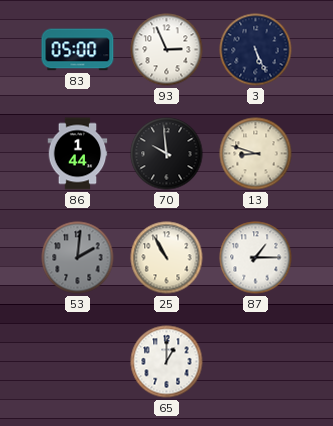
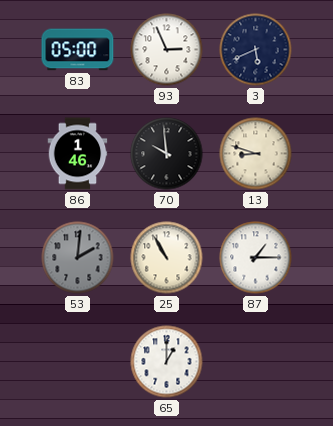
3: 5:26 -> 5:41 (256, 50)
86: 1:44 -> 1:46 (78, 154)
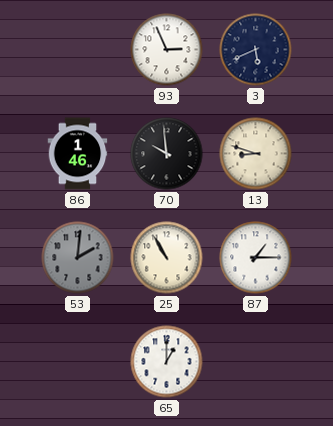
83: 05:00 -> none (78, 50)
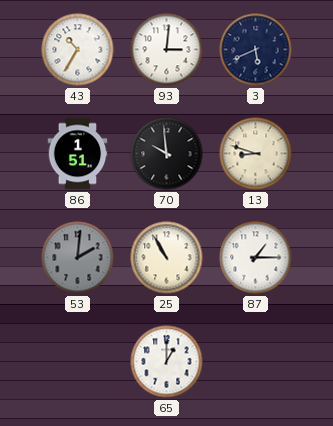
43: none -> 10:35 (78, 50)
93: 2:56 -> 3:01 (167, 50)
86: 1:46 -> 1:51 (78, 154)
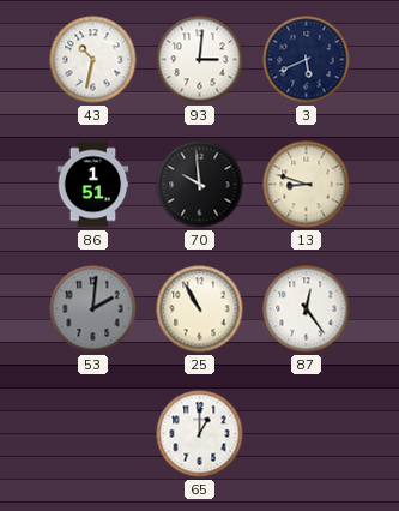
43: 10:35 -> 10:32 (93, 60)
87: 1:15 -> 12:24 (307, 309)
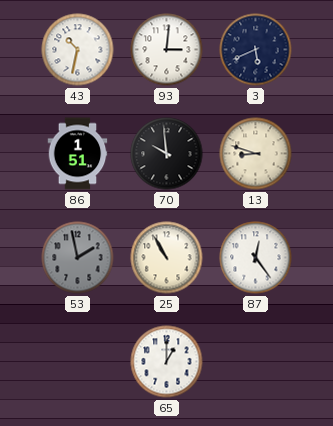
53: 2:01 -> 1:58 (78, 258)
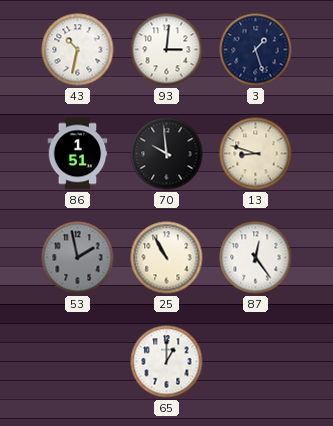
3: 5:41 -> 1:27 (256, 50)
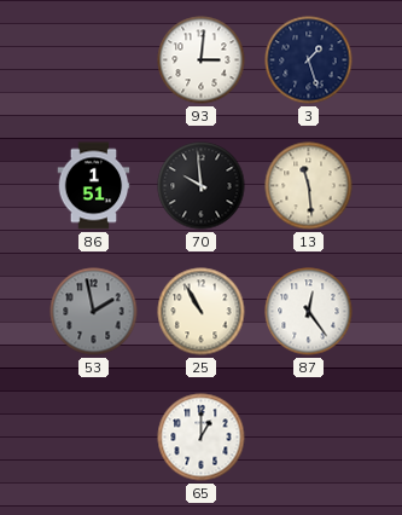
43: 10:32 -> none (78, 50)
13: 8:48 -> 11:29 (309, 186)
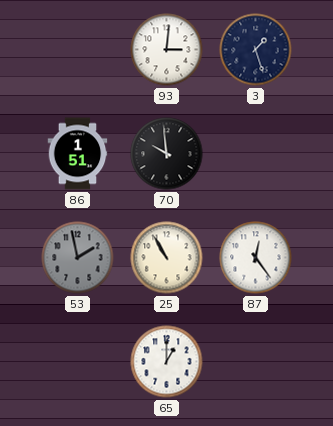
13: 11:29 -> none (309, 186)
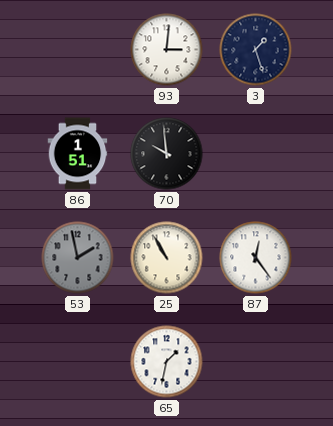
65: 1:00 -> 1:32 (167, 362)
